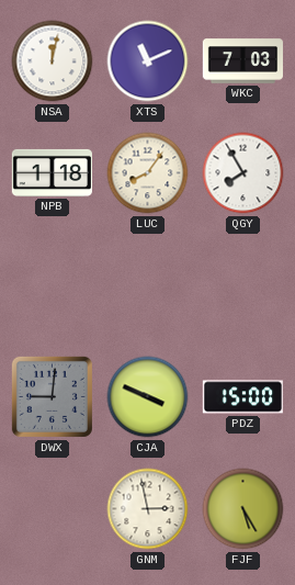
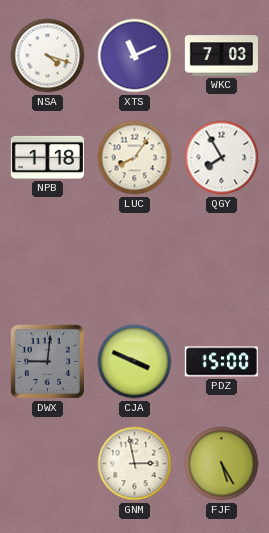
NSA: 12:02 -> 4:18 (48, 56)
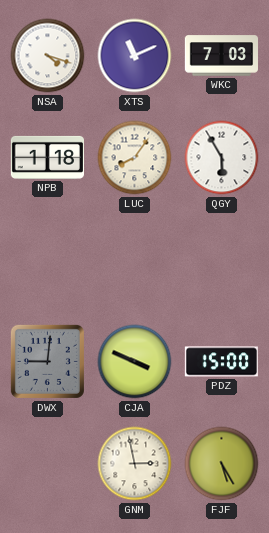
QGY: 7:55 -> 5:55 (222, 158)
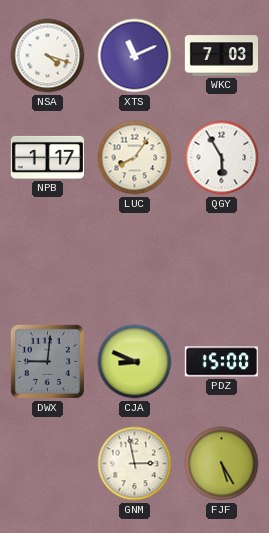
NPB: 1:18 -> 1:17 (47, 157)
CJA: 3:49 -> 8:49 (135, 362)
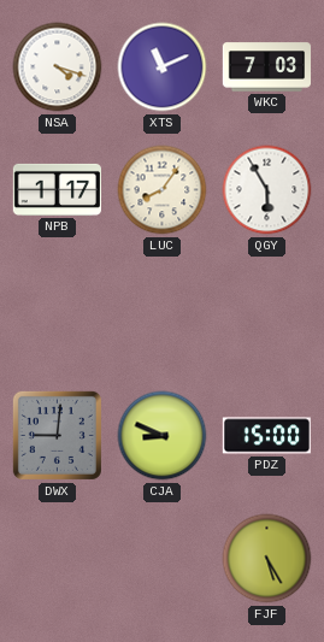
GNM: 2:58 -> none (135, 464)
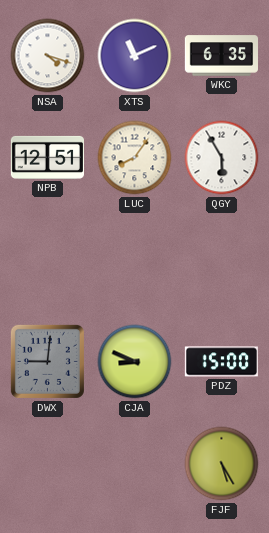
WKC: 7:03 -> 6:35 (221, 56)
NPB: 1:17 -> 12:51 (47, 157)
